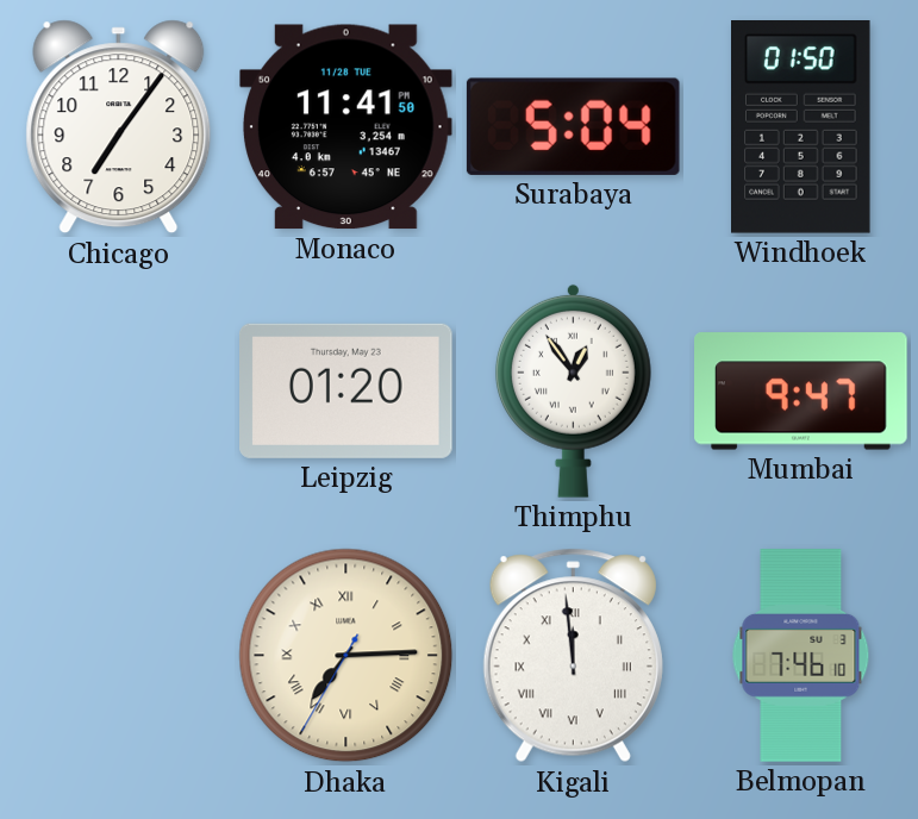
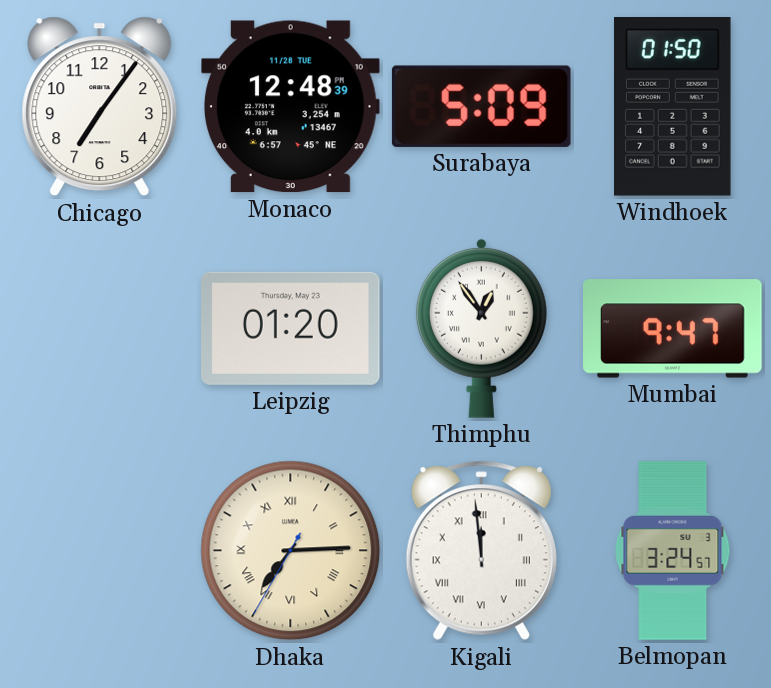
Monaco: 11:41 -> 12:48 (291, 107)
Surabaya: 5:04 -> 5:09 (481, 106)
Belmopan: 7:46 -> 3:24 (673, 551)
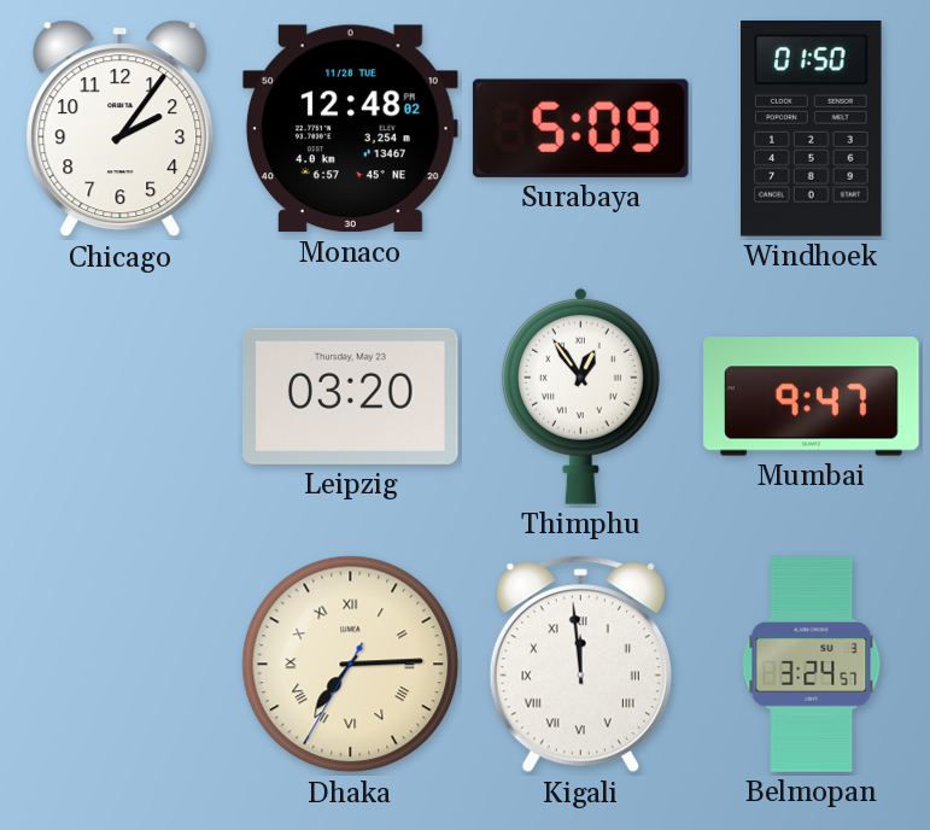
Chicago: 7:06 -> 2:06 (121, 129)
Monaco: 12:48:39 -> 12:48:02 (351, 129)
Leipzig: 01:20 -> 03:20 (351, 396)
